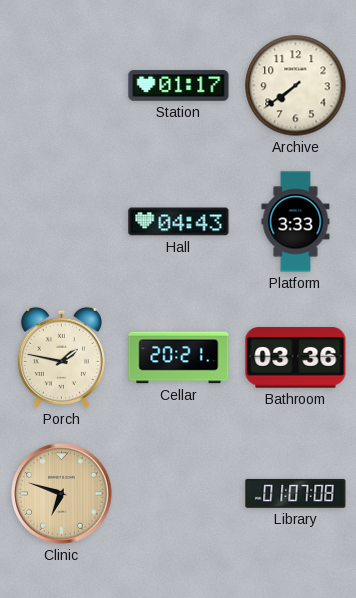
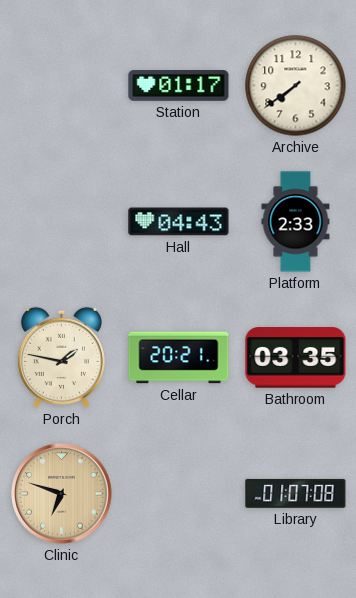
Platform: 3:33 -> 2:33 (296, 222)
Bathroom: 03:36 -> 03:35 (296, 358)
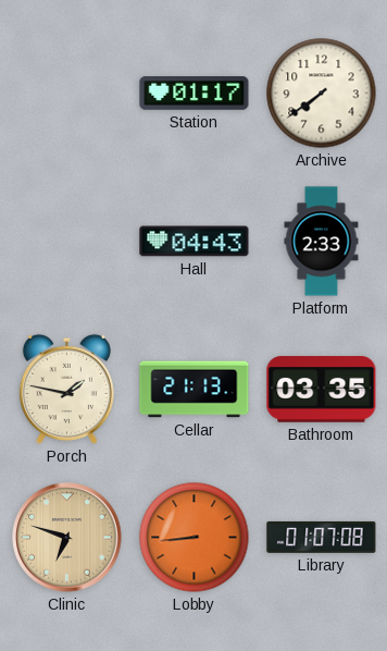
Cellar: 20:21 -> 21:13 (195, 390)
Lobby: none -> 8:44 (195, 538)
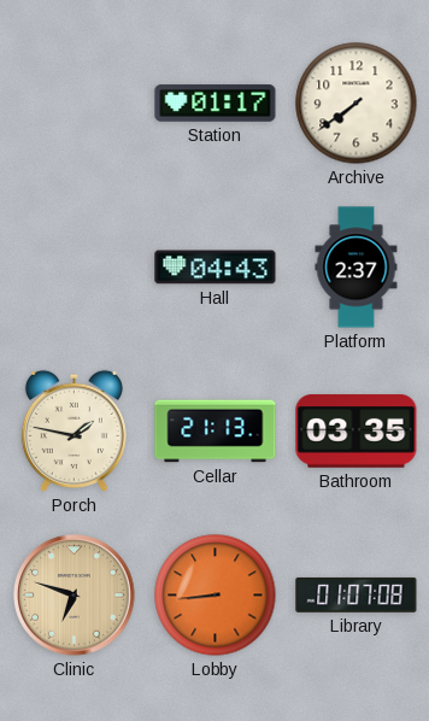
Platform: 2:33 -> 2:37 (357, 268)
